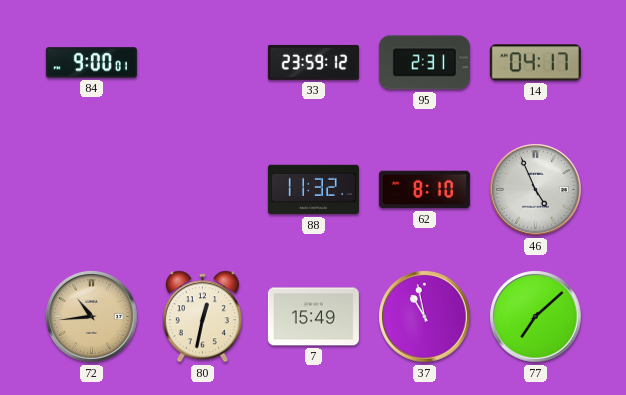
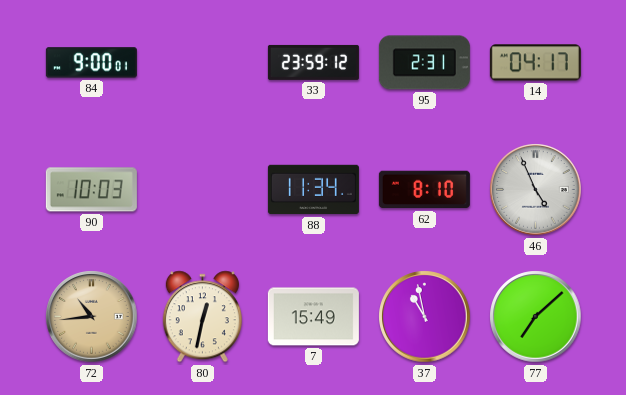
90: none -> 10:03 (91, 190)
88: 11:32 -> 11:34 (313, 190)
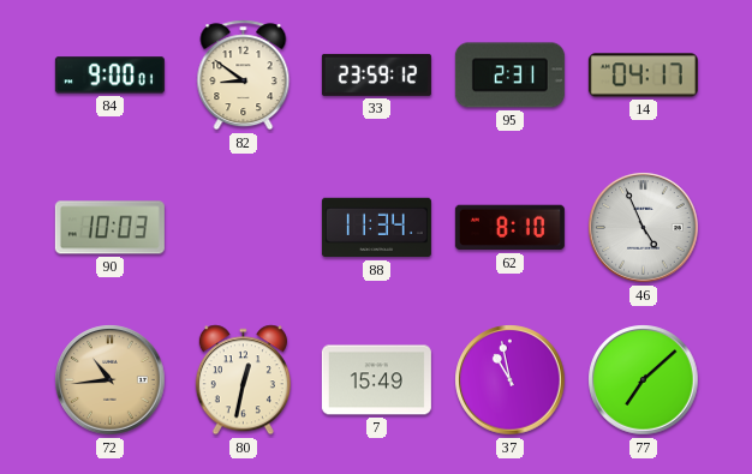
82: none -> 8:51 (244, 76)
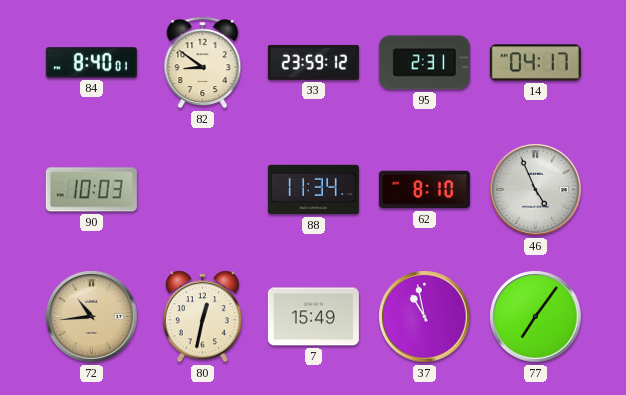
84: 9:00 -> 8:40 (91, 63)
77: 7:08 -> 7:06 (536, 317)
